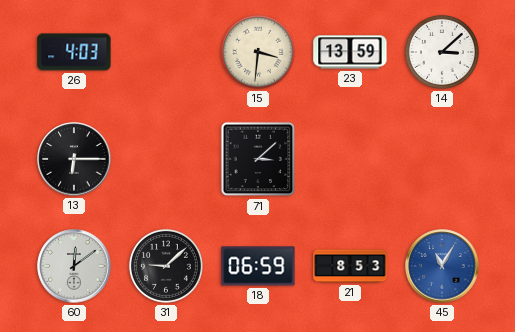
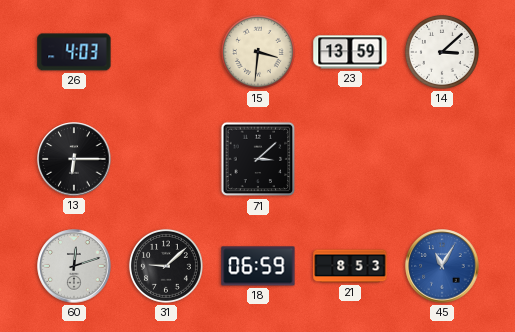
60: 12:09 -> 12:12 (74, 266)
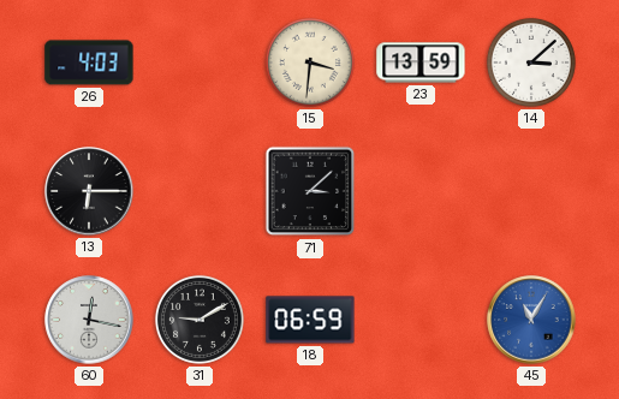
60: 12:12 -> 12:17 (89, 320)
31: 9:08 -> 9:10 (200, 320)
21: 8:53 -> none (350, 266)
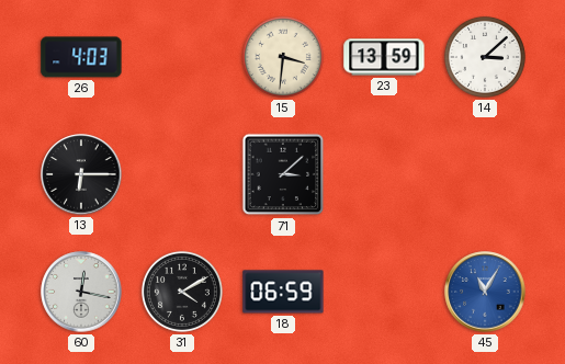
31: 9:10 -> 4:10 (182, 292)
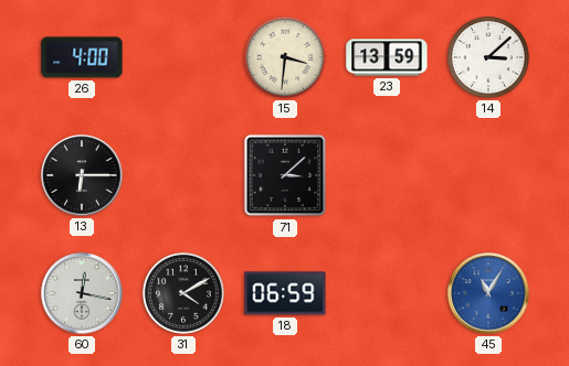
26: 4:03 -> 4:00 (82, 57)
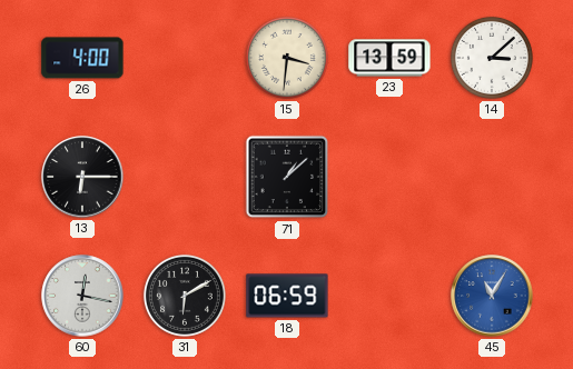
71: 3:08 -> 1:08 (287, 177)
31: 4:10 -> 6:10 (185, 296)
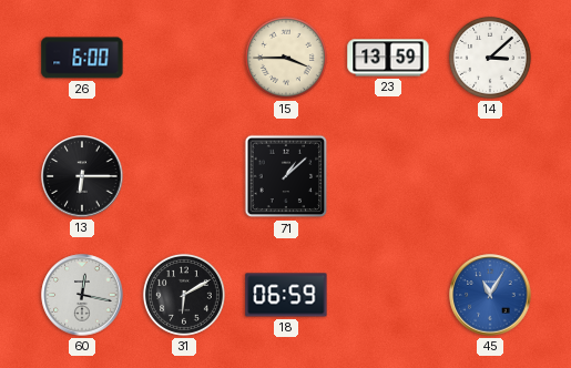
26: 4:00 -> 6:00 (82, 58)
15: 3:31 -> 3:45 (286, 58)
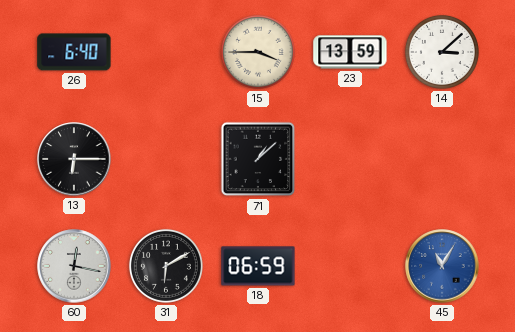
26: 6:00 -> 6:40 (74, 52)
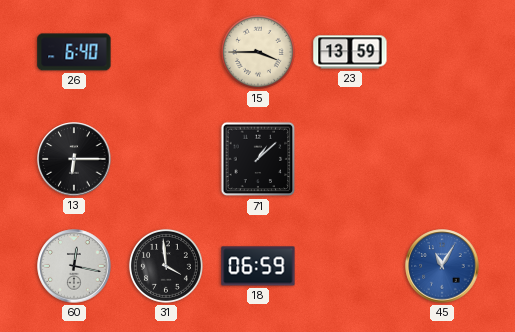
14: 3:08 -> none (442, 52)
31: 6:10 -> 3:59 (166, 266)
